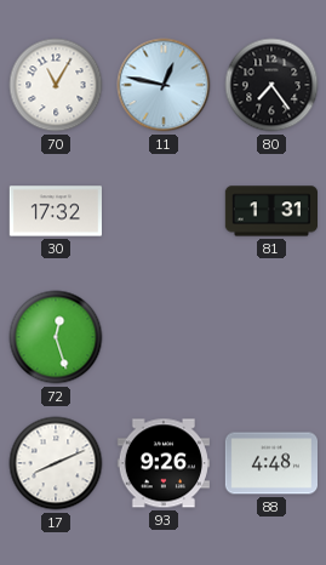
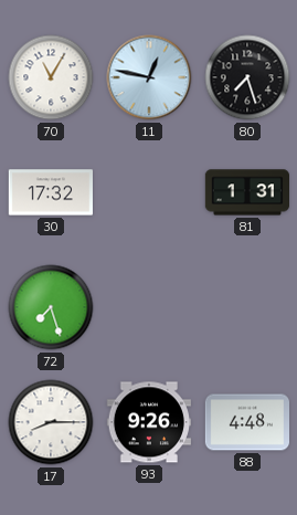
80: 7:24 -> 7:27 (247, 77)
72: 12:27 -> 7:27 (51, 307)
17: 8:11 -> 8:15 (51, 422)
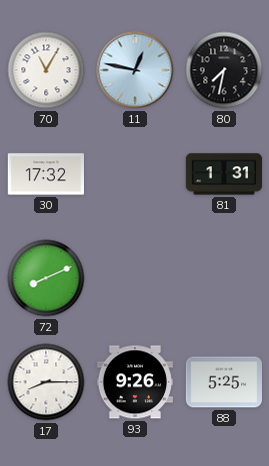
80: 7:27 -> 7:32 (224, 70)
72: 7:27 -> 8:11 (46, 278)
88: 4:48 -> 5:25 (223, 382)
